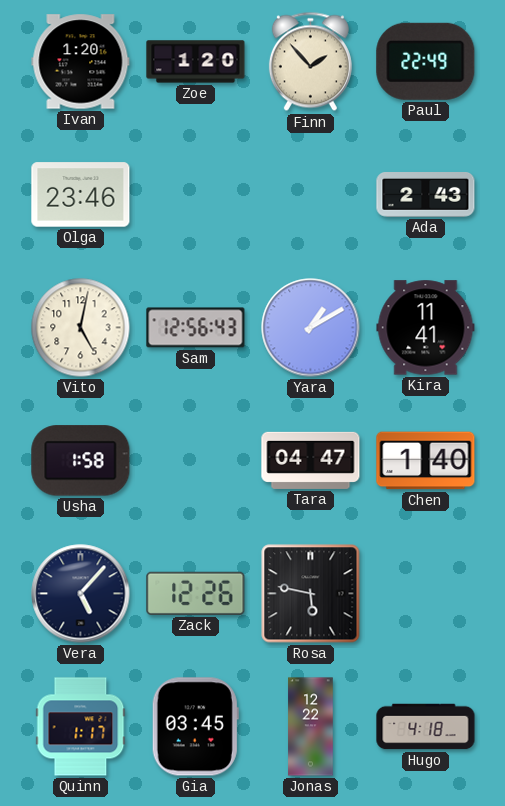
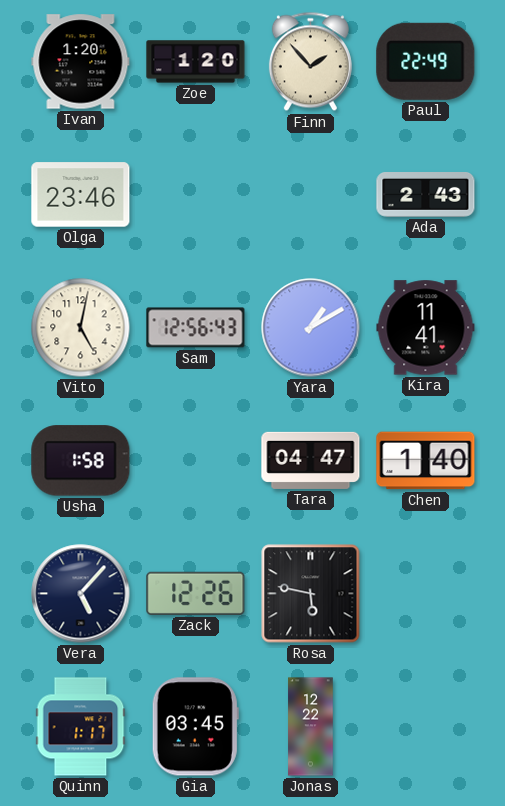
Hugo: 4:18 -> none (426, 727)
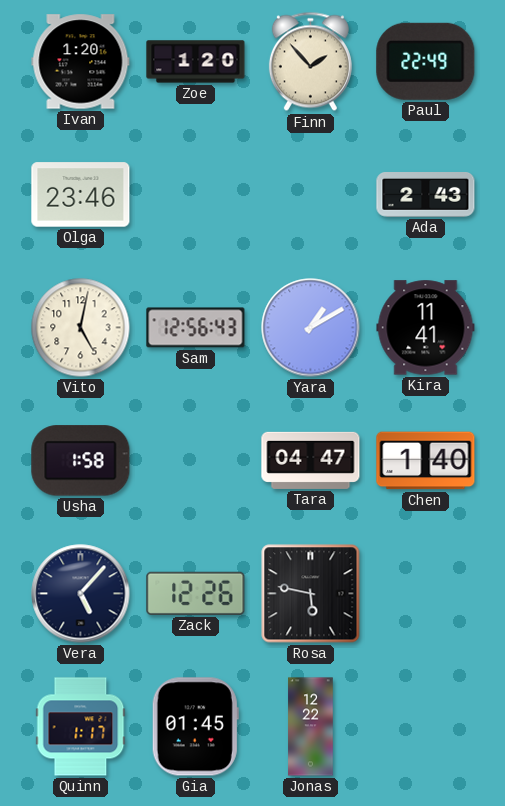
Gia: 03:45 -> 01:45 (195, 727)
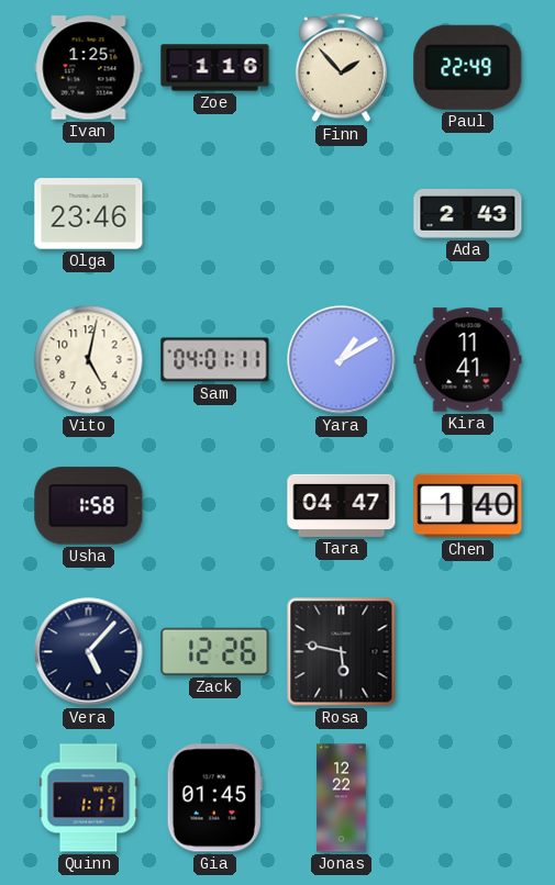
Ivan: 1:20 -> 1:25 (89, 68)
Zoe: 1:20 -> 1:16 (215, 68)
Sam: 12:56 -> 04:01 (215, 360)
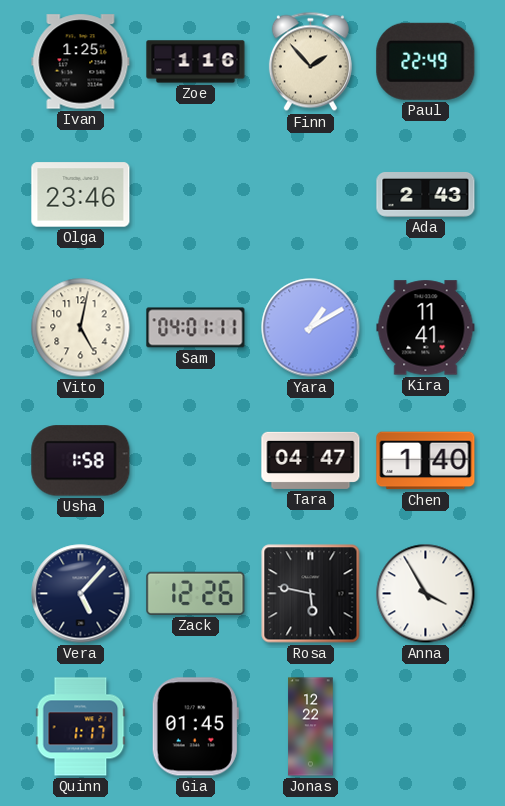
Anna: none -> 3:55 (426, 594)
